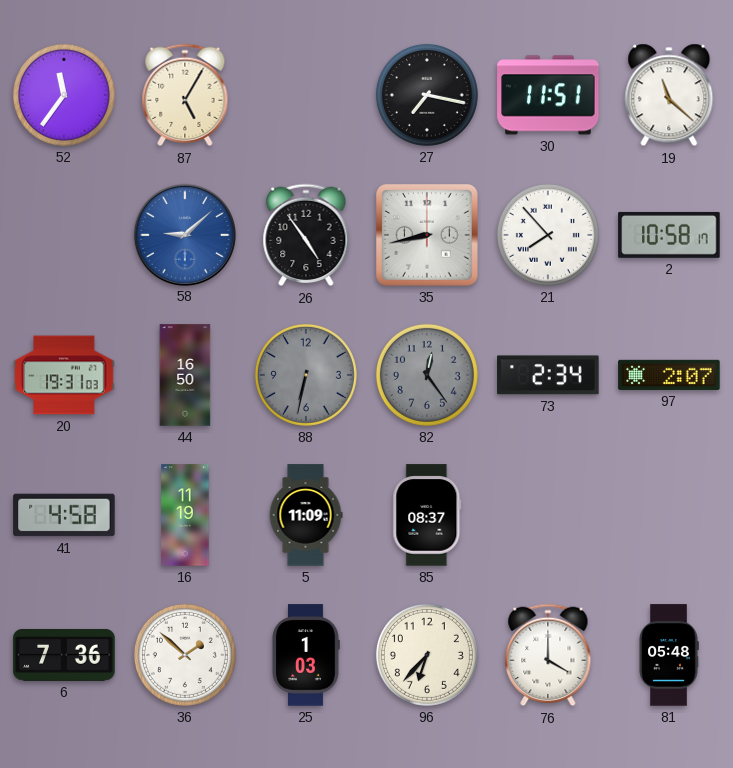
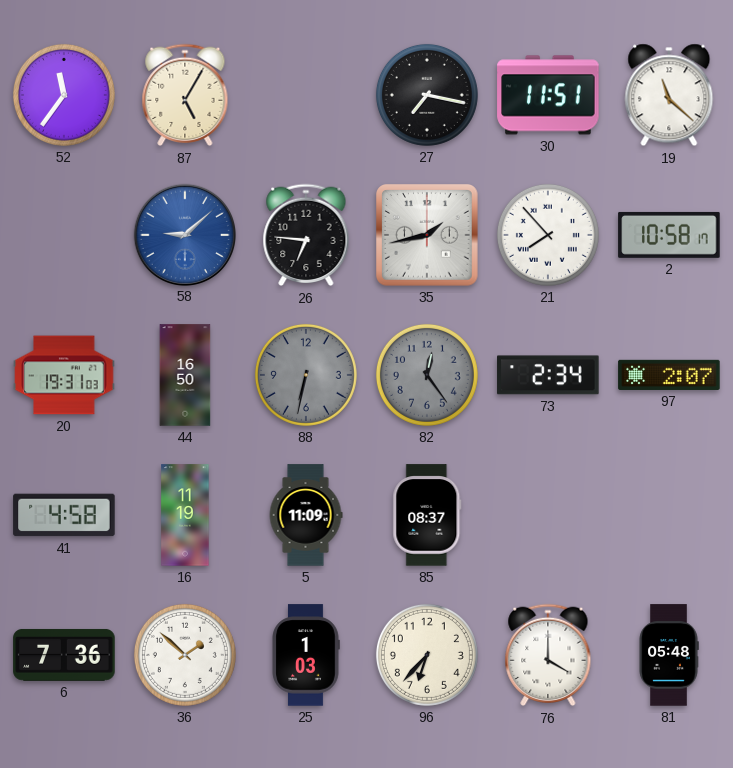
26: 4:54 -> 6:46 (306, 235)
35: 8:43 -> 1:43 (428, 236)
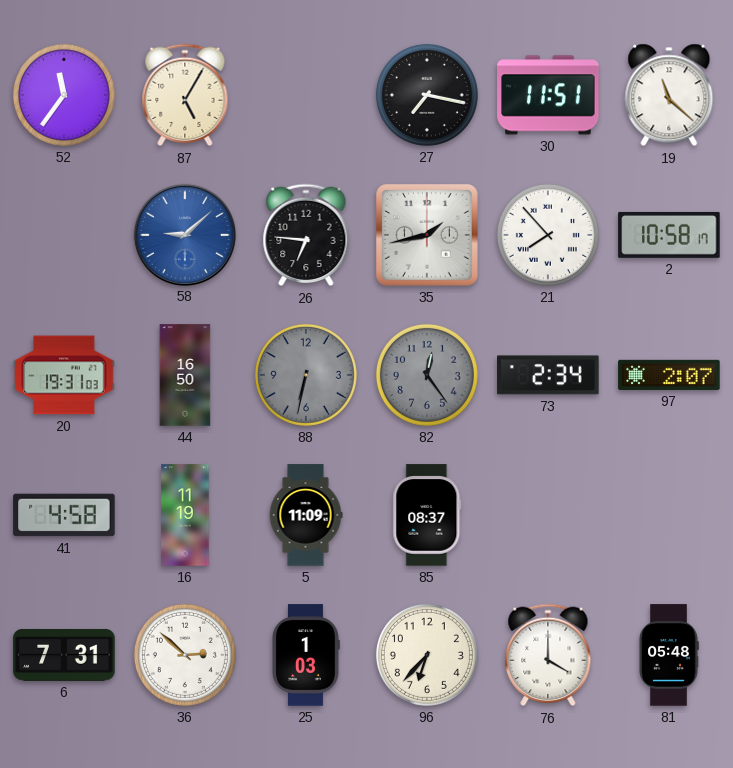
6: 7:36 -> 7:31 (64, 655)
36: 1:52 -> 2:52 (185, 655)
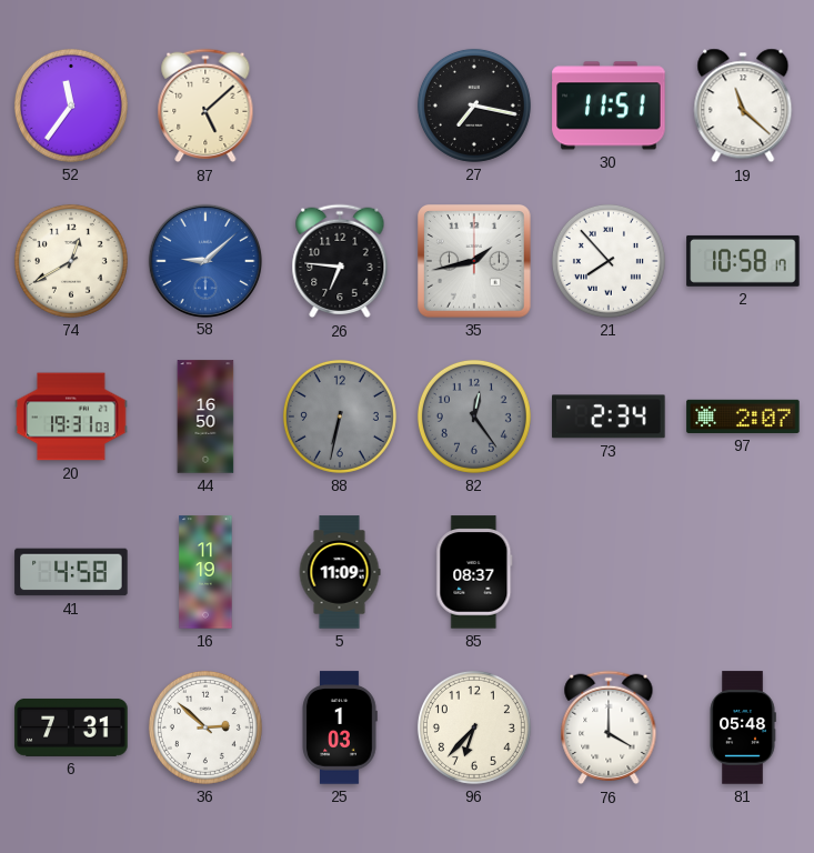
87: 5:05 -> 5:08 (205, 106)
74: none -> 12:40 (71, 261)
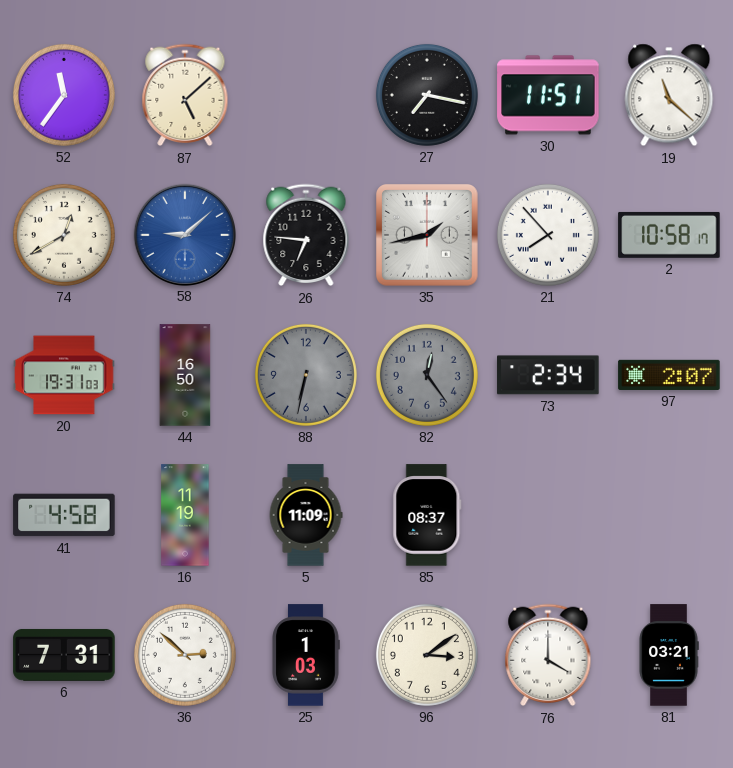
96: 6:37 -> 3:09 (427, 655)
81: 05:48 -> 03:21 (669, 655)
